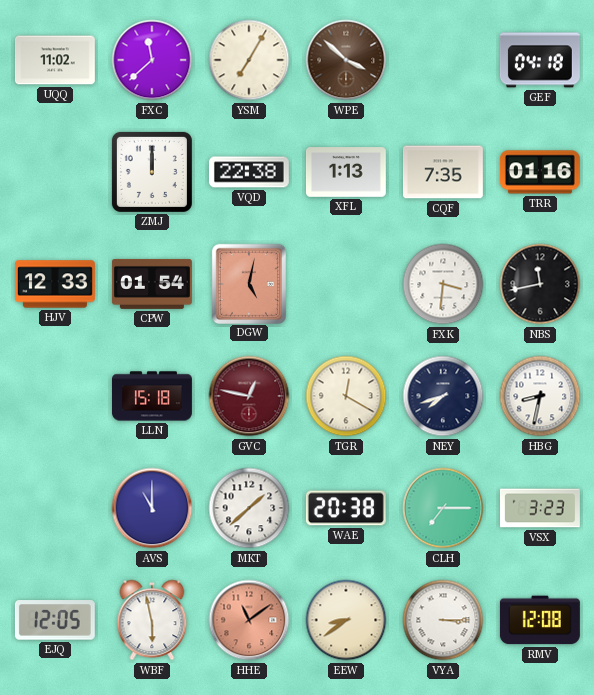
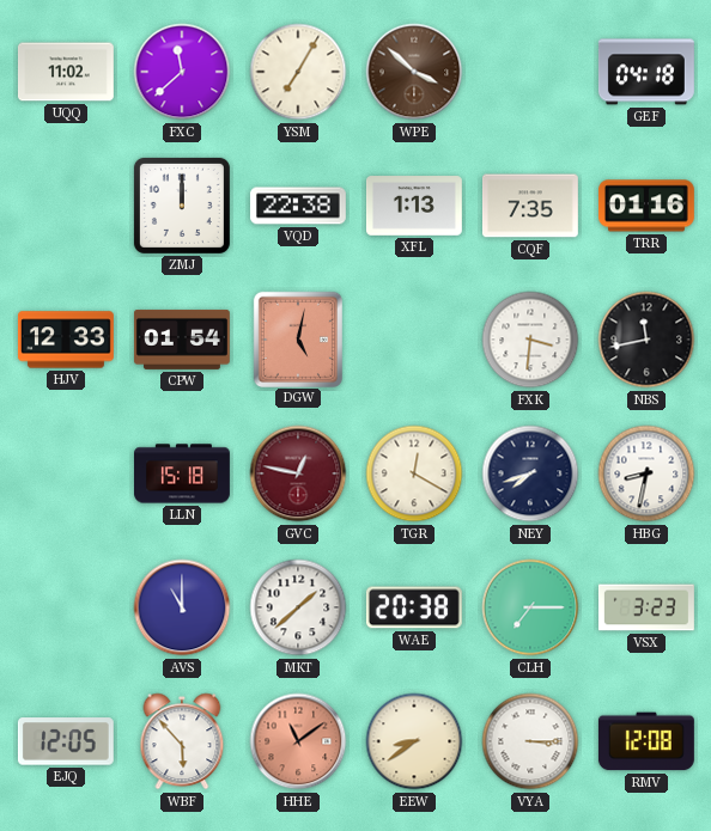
WBF: 5:58 -> 5:53 (182, 741)
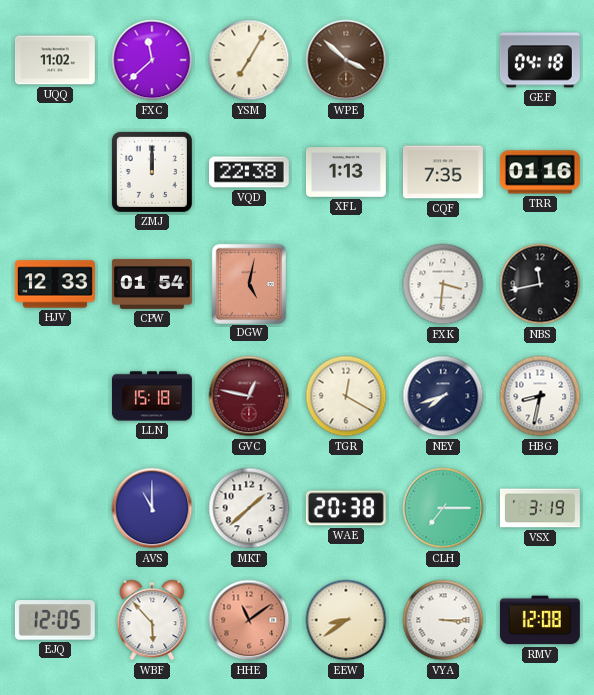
VSX: 3:23 -> 3:19 (540, 508)
